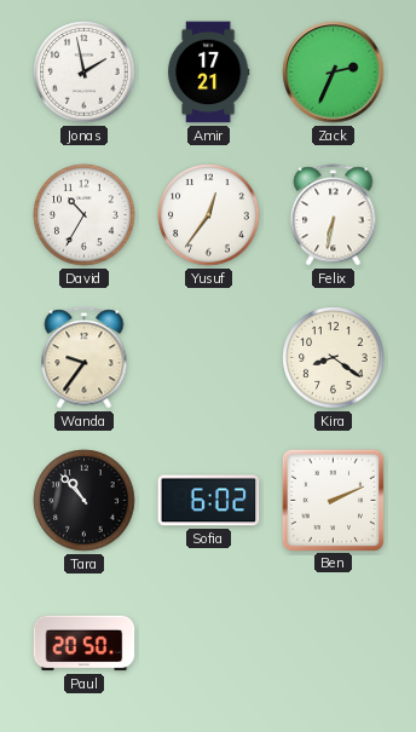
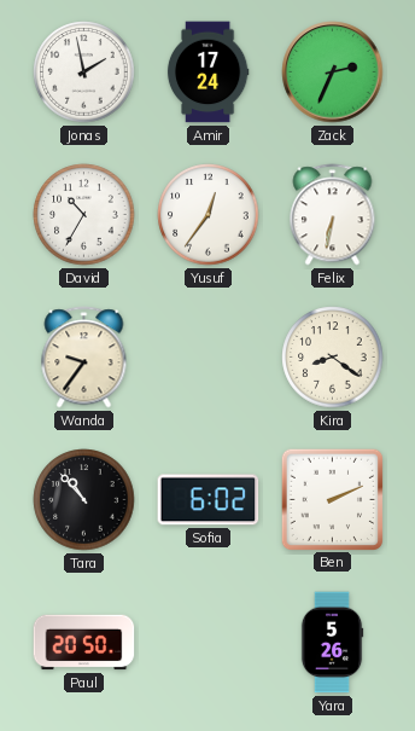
Amir: 17:21 -> 17:24 (207, 72)
Yara: none -> 5:26 (332, 643)
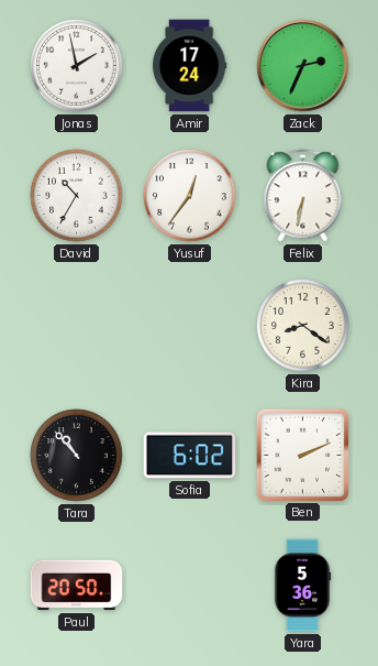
Wanda: 9:36 -> none (84, 358)
Yara: 5:26 -> 5:36 (302, 586)
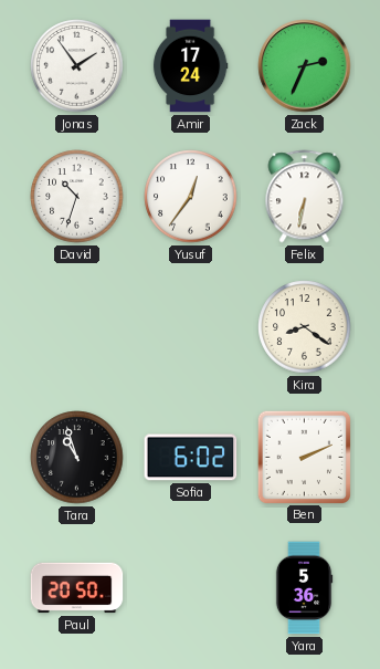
Jonas: 1:58 -> 1:54 (77, 66)
David: 10:35 -> 10:33 (77, 197)
Tara: 10:53 -> 10:57 (77, 458)
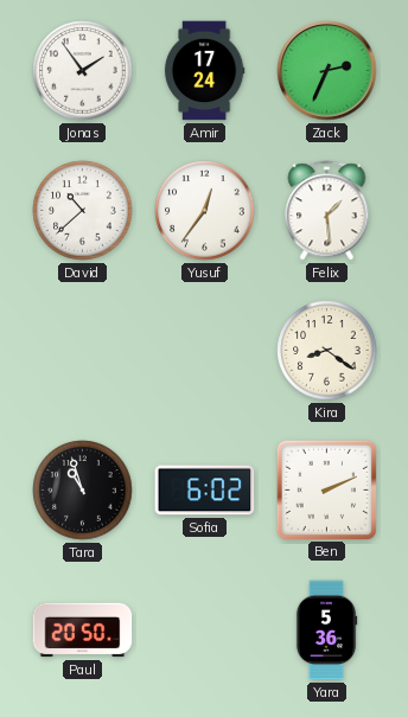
David: 10:33 -> 10:38 (83, 211)
Felix: 6:32 -> 1:29 (327, 211)
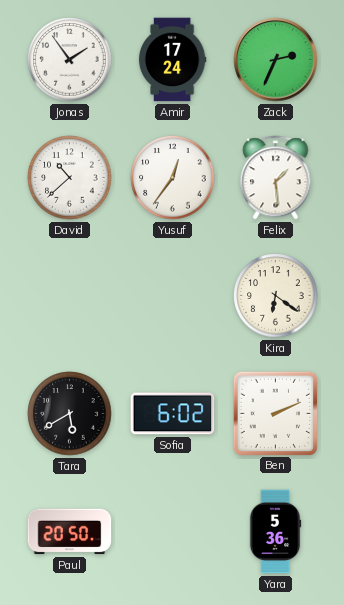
Kira: 8:21 -> 6:21 (276, 296)
Tara: 10:57 -> 5:40 (70, 414)
